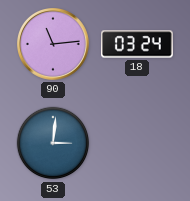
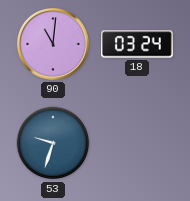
90: 11:14 -> 11:01 (54, 45)
53: 3:01 -> 9:33 (53, 143)
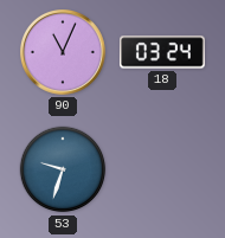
90: 11:01 -> 11:04 (64, 53)
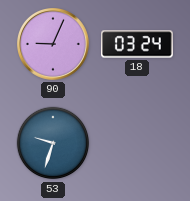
90: 11:04 -> 9:04 (54, 45)
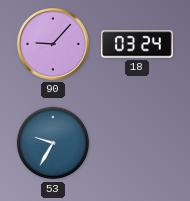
90: 9:04 -> 9:07 (54, 45)
53: 9:33 -> 9:35 (53, 143)
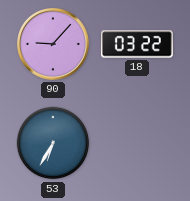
18: 03:24 -> 03:22 (137, 44)
53: 9:35 -> 6:35 (53, 143)
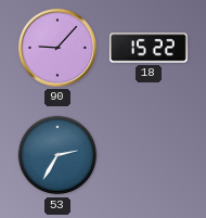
18: 03:22 -> 15:22 (149, 48)
53: 6:35 -> 2:35 (57, 155)
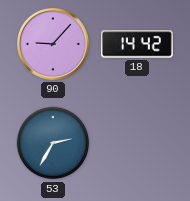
18: 15:22 -> 14:42 (137, 44)
